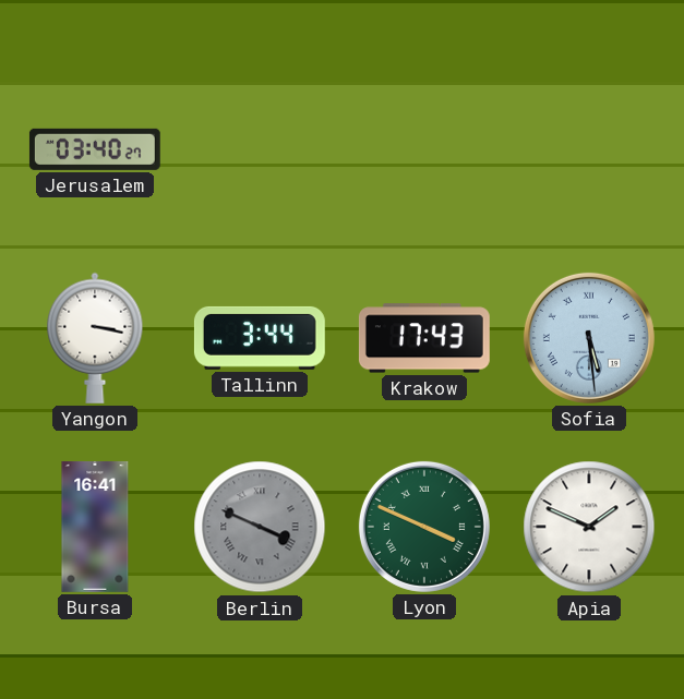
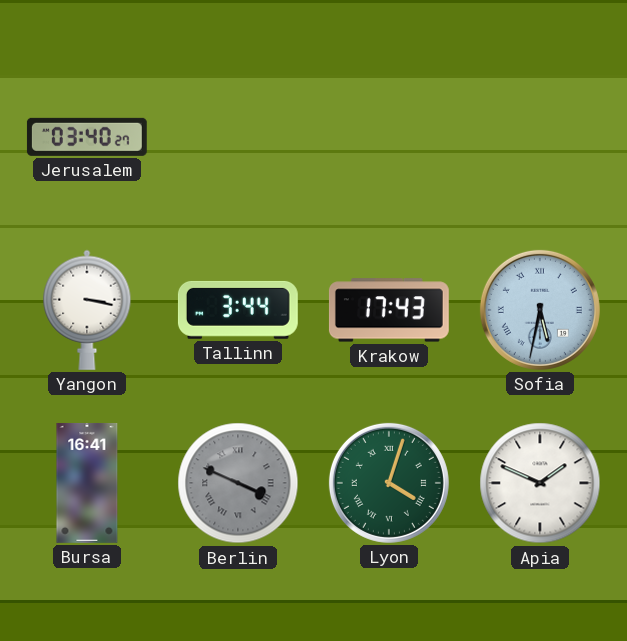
Sofia: 5:29 -> 5:32 (540, 310)
Lyon: 3:49 -> 4:03 (389, 483)
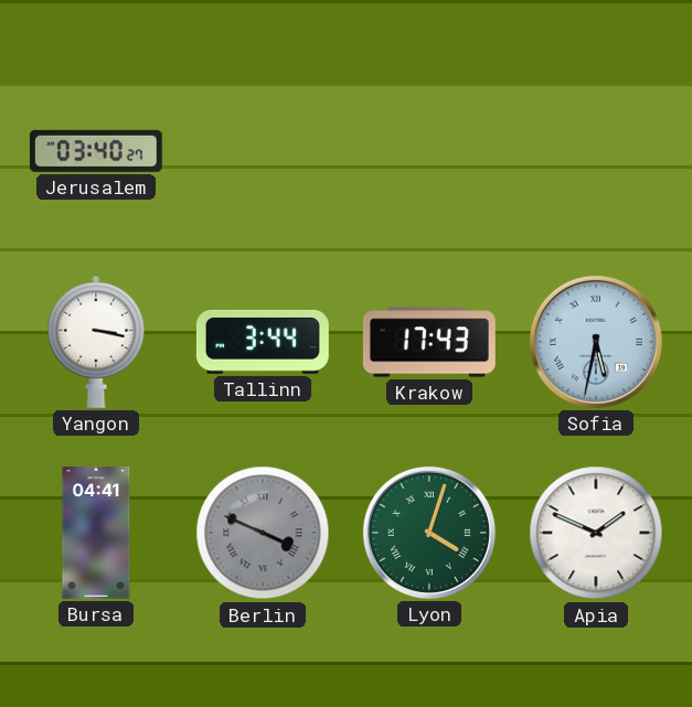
Bursa: 16:41 -> 04:41 (96, 533)
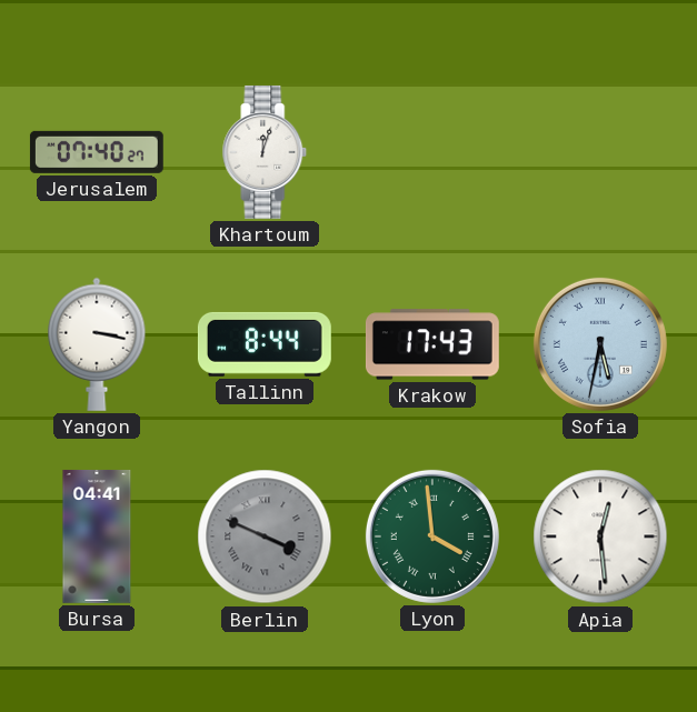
Jerusalem: 03:40 -> 07:40 (97, 152)
Khartoum: none -> 12:03 (265, 152)
Tallinn: 3:44 -> 8:44 (265, 344)
Lyon: 4:03 -> 3:59 (432, 536)
Apia: 1:49 -> 12:29 (600, 536)
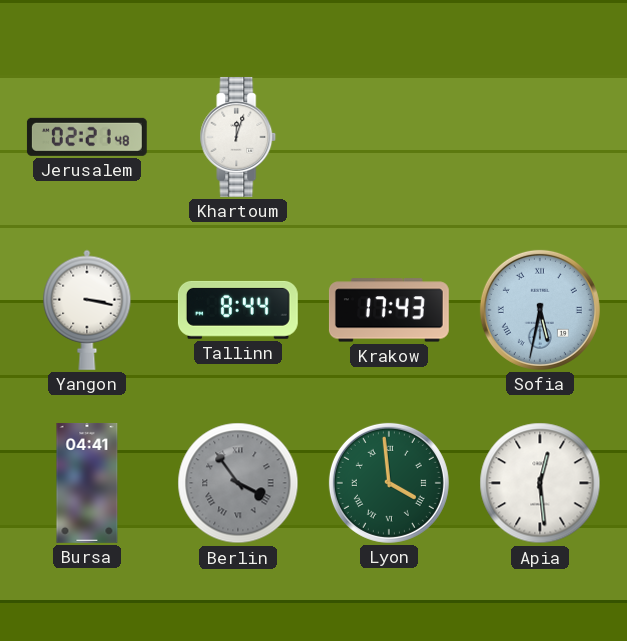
Jerusalem: 07:40 -> 02:21 (87, 137)
Berlin: 3:49 -> 3:54 (238, 483)
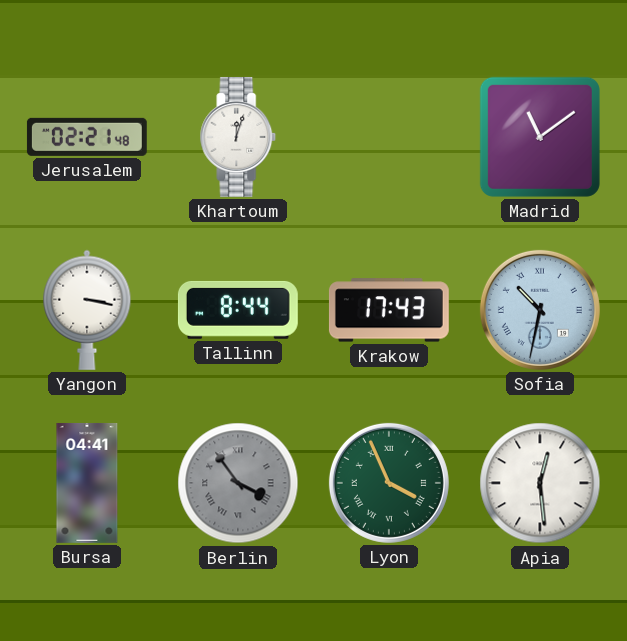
Madrid: none -> 11:09 (540, 137)
Sofia: 5:32 -> 10:32 (540, 310)
Lyon: 3:59 -> 3:56 (389, 483)
